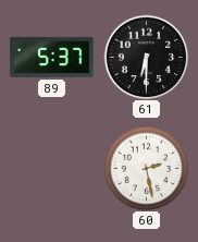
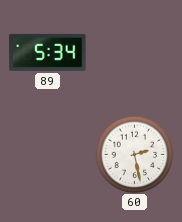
89: 5:37 -> 5:34 (48, 52)
61: 6:30 -> none (146, 57)
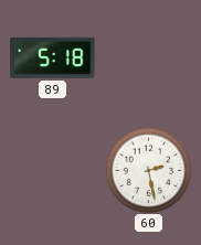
89: 5:34 -> 5:18 (53, 57)
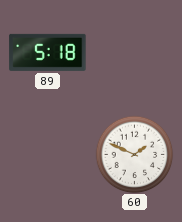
60: 2:28 -> 1:49 (134, 154)
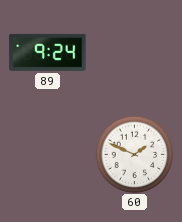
89: 5:18 -> 9:24 (48, 52)
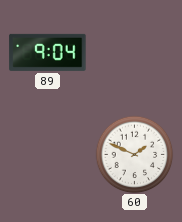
89: 9:24 -> 9:04 (48, 52)
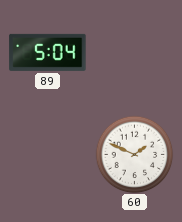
89: 9:04 -> 5:04 (48, 52)
